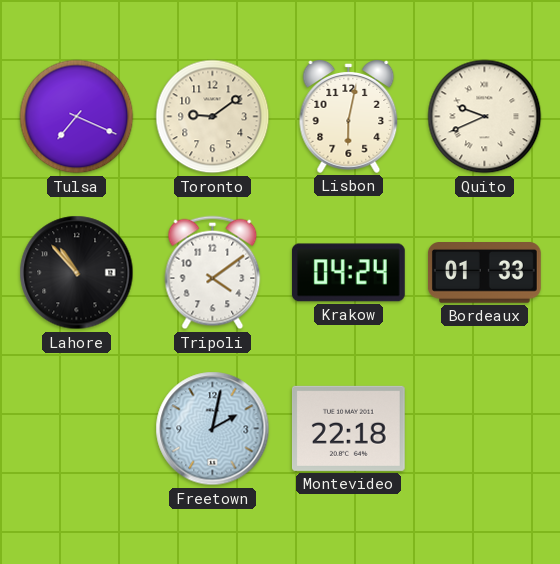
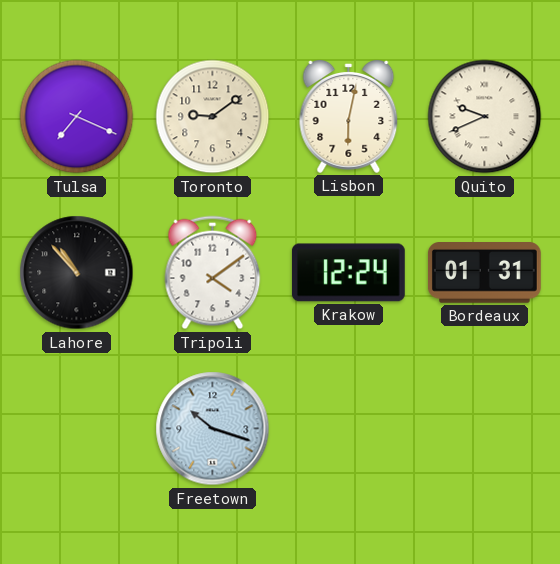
Krakow: 04:24 -> 12:24 (348, 273)
Bordeaux: 01:33 -> 01:31 (484, 273)
Freetown: 2:02 -> 10:18 (213, 429)
Montevideo: 22:18 -> none (348, 428)
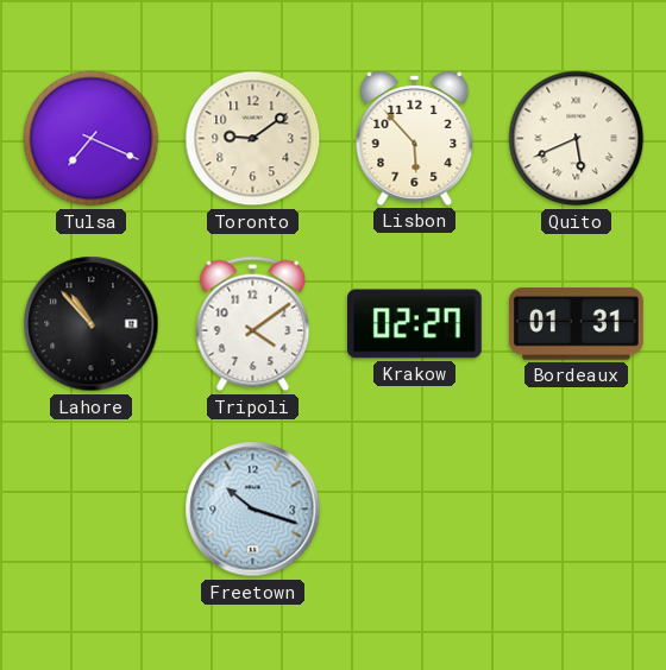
Lisbon: 6:02 -> 5:53 (415, 139)
Quito: 9:41 -> 5:41 (577, 139)
Krakow: 12:24 -> 02:27 (414, 324)
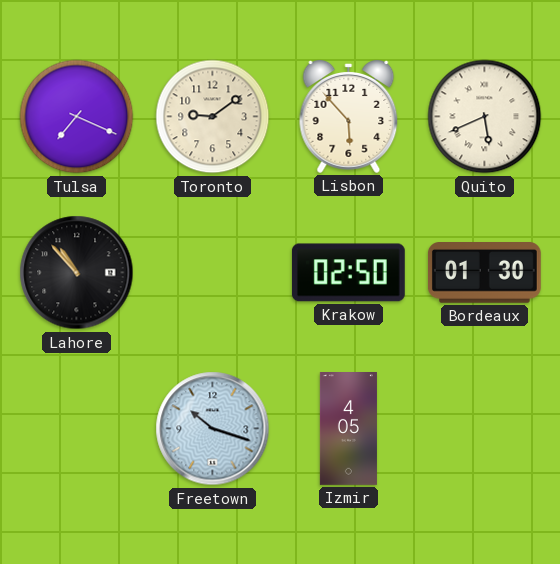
Tripoli: 4:09 -> none (253, 324)
Krakow: 02:27 -> 02:50 (348, 273)
Bordeaux: 01:31 -> 01:30 (484, 273)
Izmir: none -> 4:05 (348, 429)
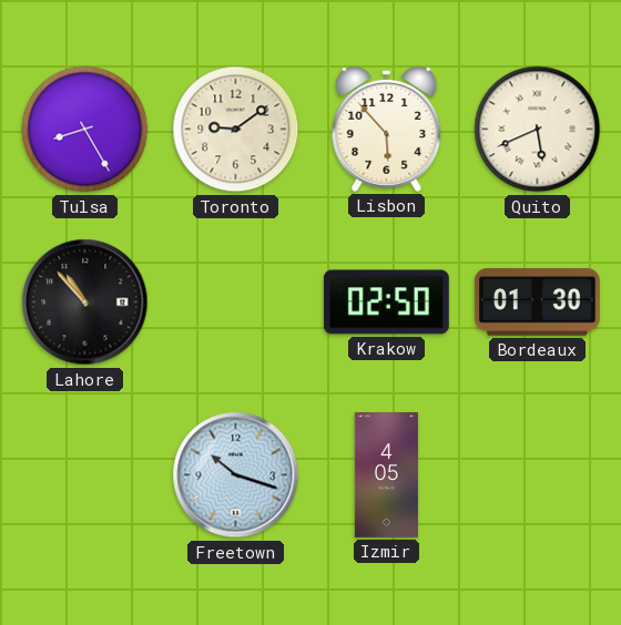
Tulsa: 7:19 -> 8:25 (85, 130)
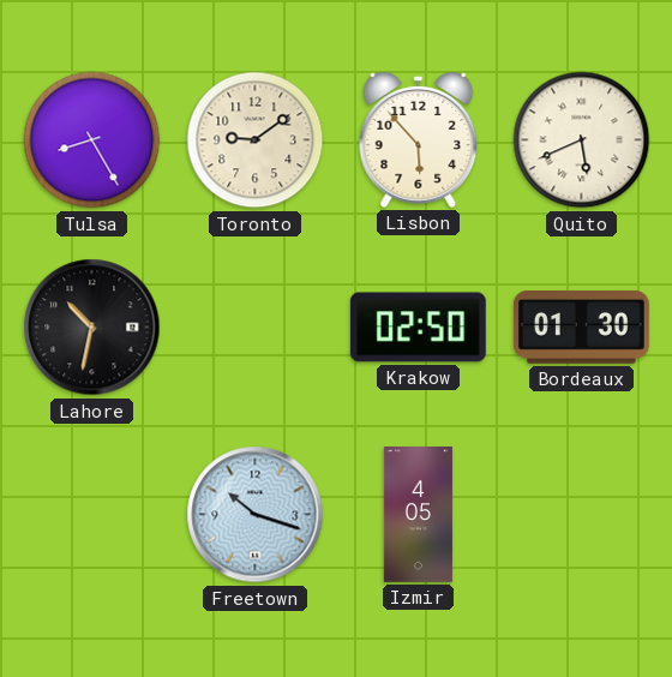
Lahore: 10:53 -> 10:32 (92, 328)
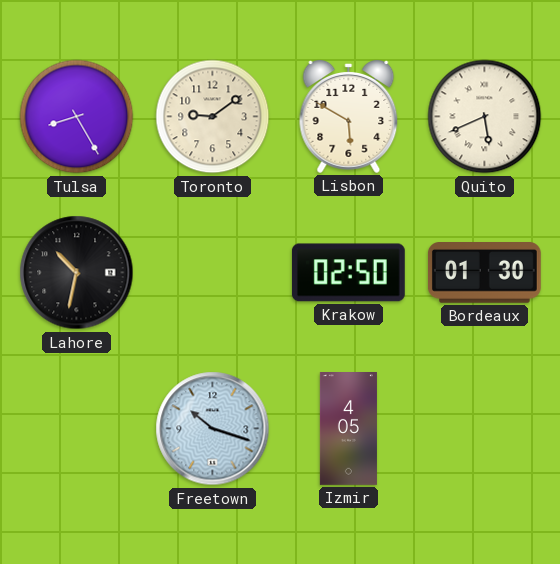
Lisbon: 5:53 -> 5:50 (349, 117)
